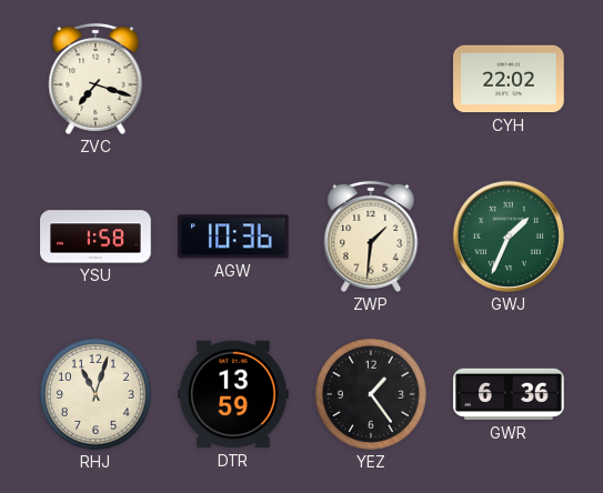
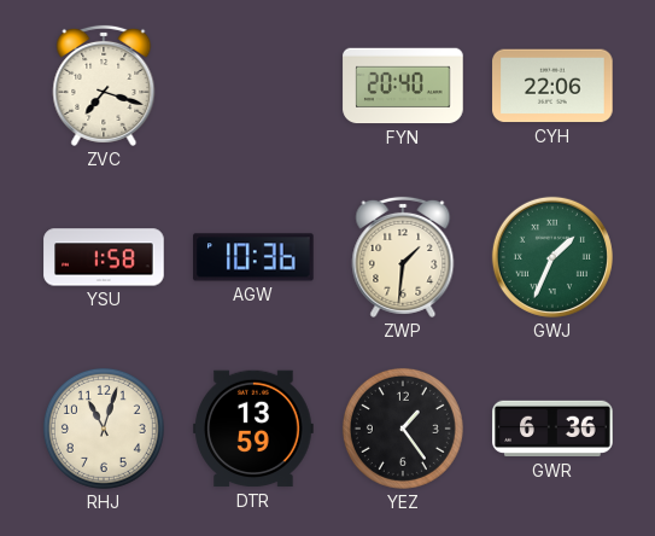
FYN: none -> 20:40 (403, 86)
CYH: 22:02 -> 22:06 (552, 86)
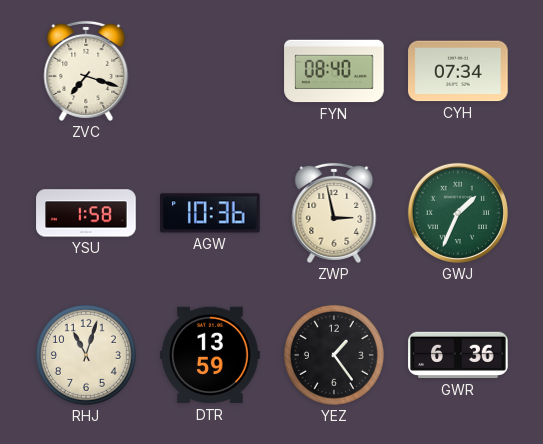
FYN: 20:40 -> 08:40 (334, 71)
CYH: 22:06 -> 07:34 (458, 71)
ZWP: 1:31 -> 2:58 (334, 213)
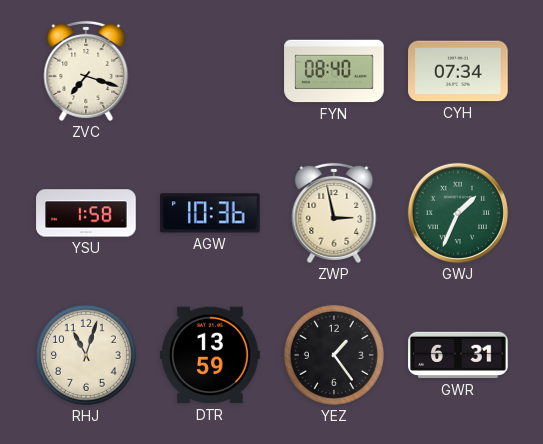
GWR: 6:36 -> 6:31 (458, 355)
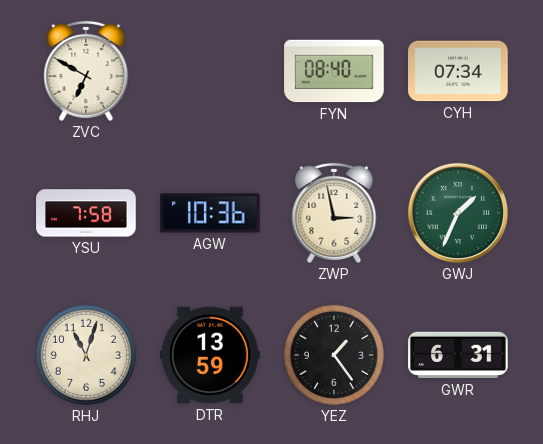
ZVC: 7:18 -> 6:50 (86, 71)
YSU: 1:58 -> 7:58 (86, 213)
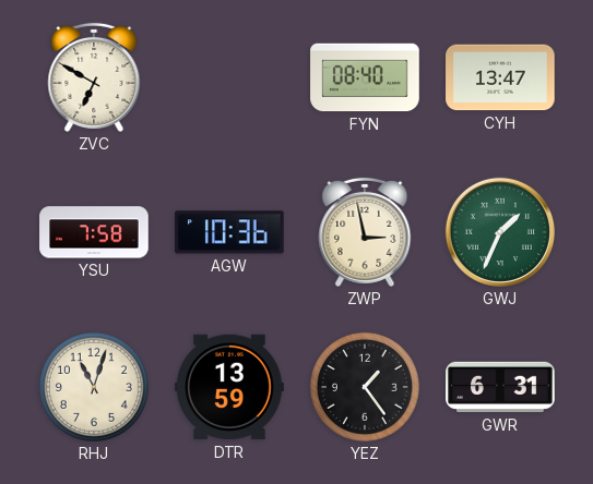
CYH: 07:34 -> 13:47 (500, 77)
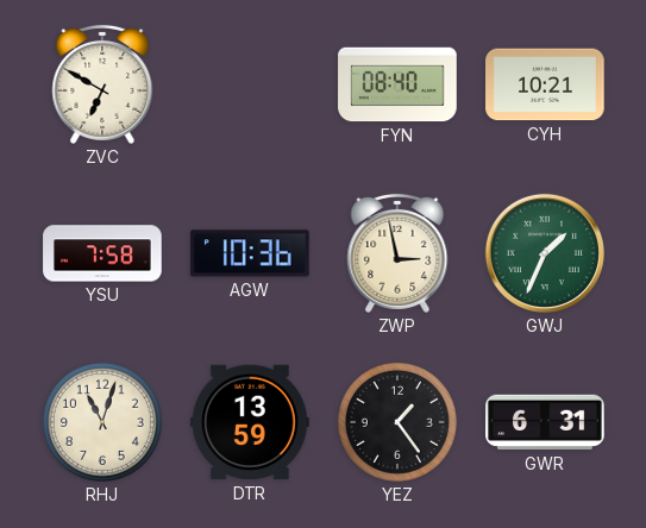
CYH: 13:47 -> 10:21 (545, 84)
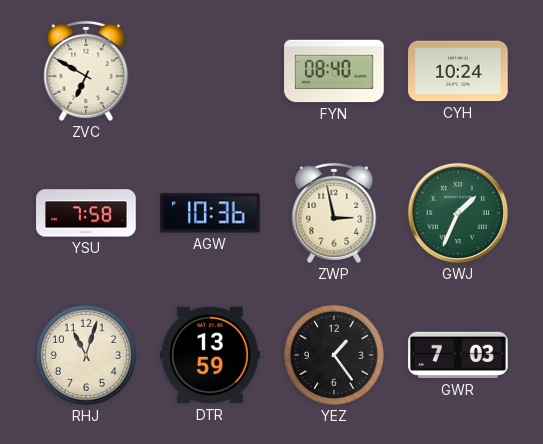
CYH: 10:21 -> 10:24 (458, 71)
GWR: 6:31 -> 7:03 (458, 355)
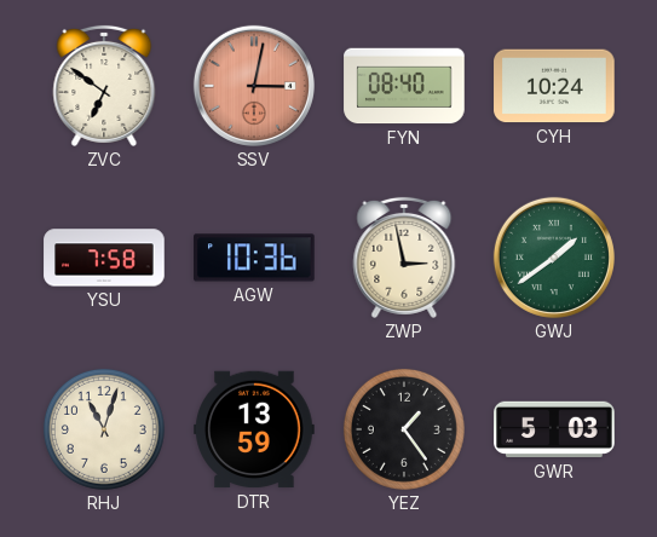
ZVC: 6:50 -> 6:51 (104, 86)
SSV: none -> 3:02 (254, 86)
GWJ: 1:34 -> 1:39 (554, 258)
GWR: 7:03 -> 5:03 (554, 429)
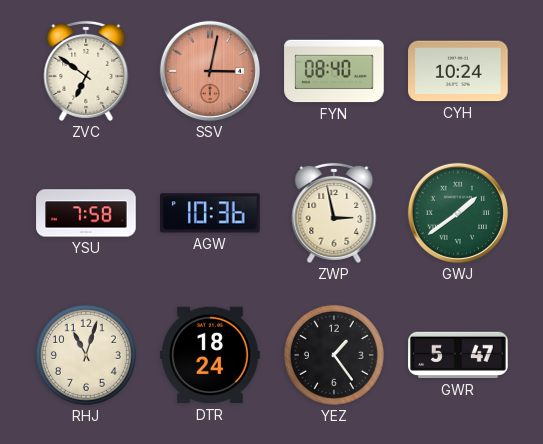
DTR: 13:59 -> 18:24 (210, 355)
GWR: 5:03 -> 5:47 (458, 355)
